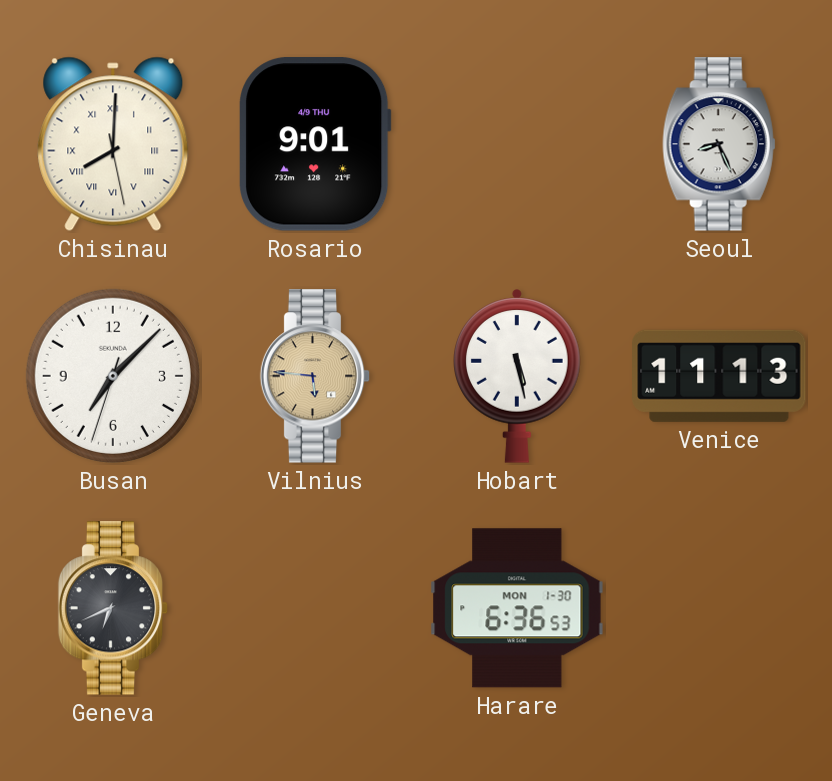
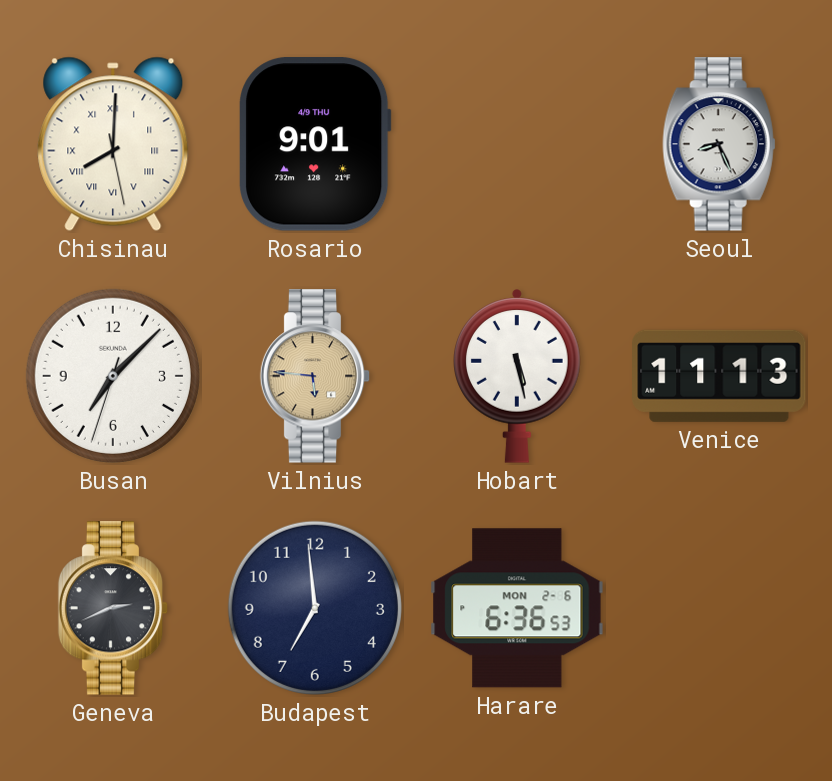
Geneva: 6:41 -> 2:41 (113, 608)
Budapest: none -> 6:59 (315, 608)
Harare date: MON 1-30 -> MON 2-6 (517, 608)
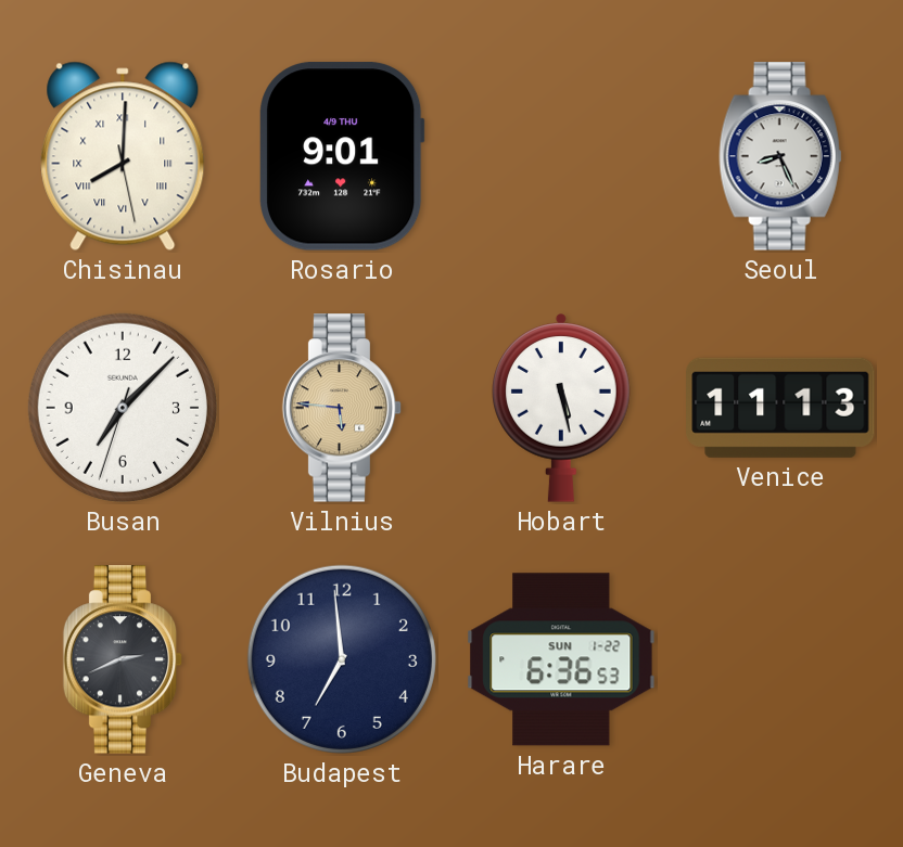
Harare date: MON 2-6 -> SUN 1-22 (561, 659)
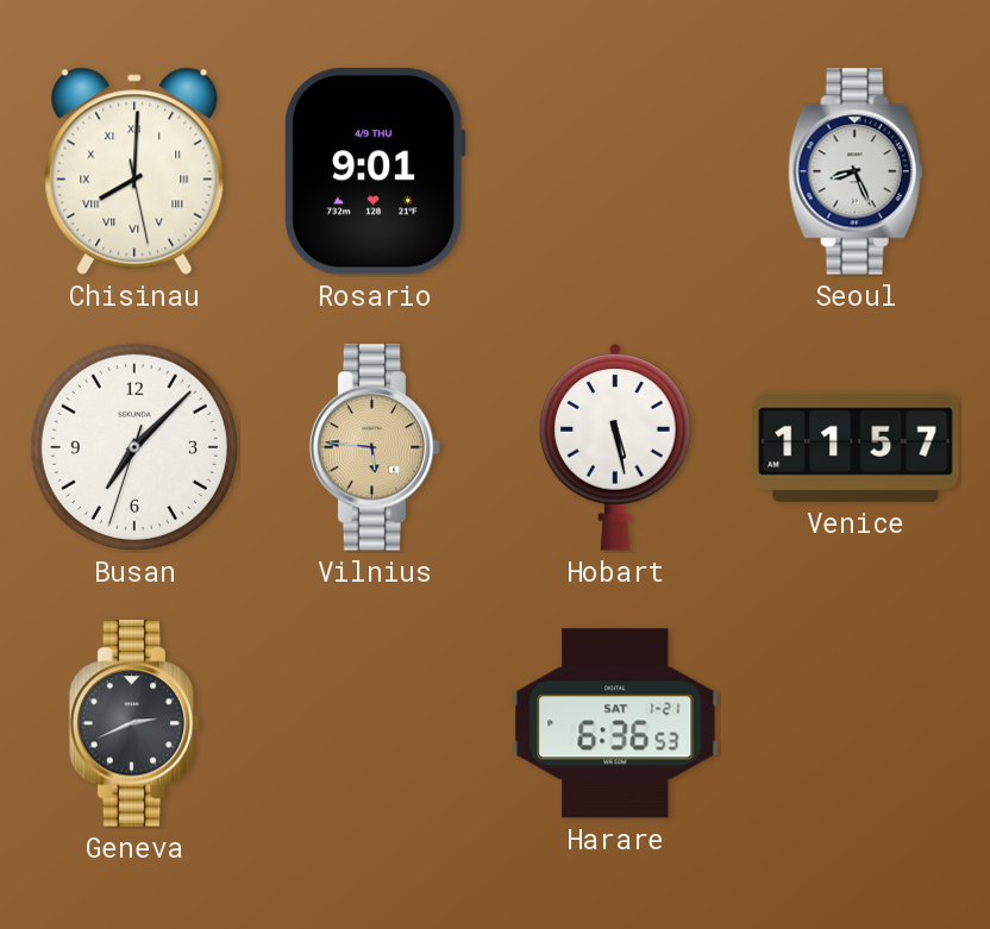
Venice: 11:13 -> 11:57 (856, 447)
Budapest: 6:59 -> none (342, 659)
Harare date: SUN 1-22 -> SAT 1-21 (615, 723)
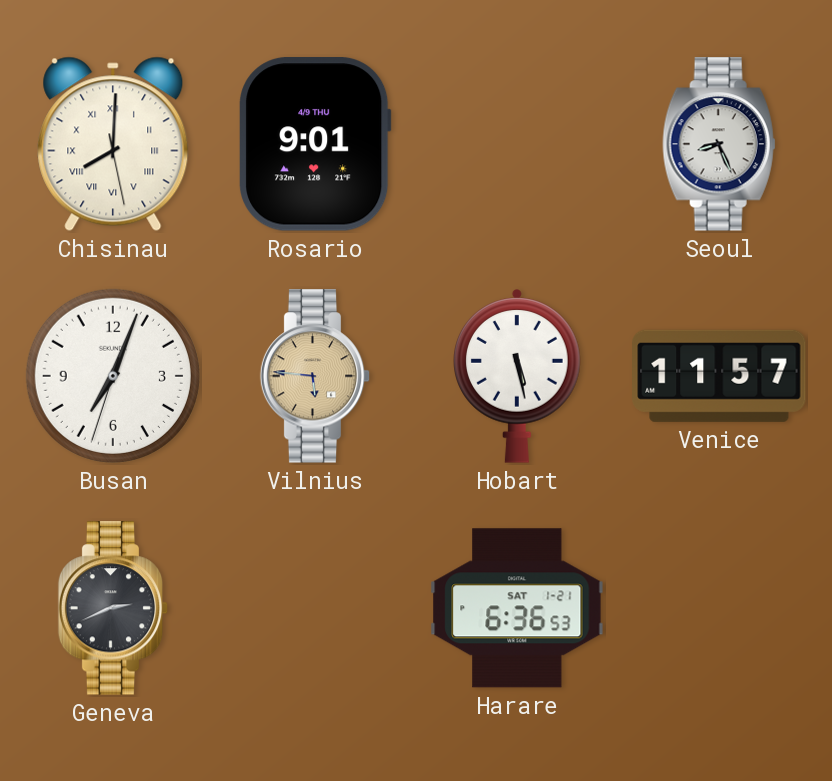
Busan: 7:07 -> 7:03 (113, 376)
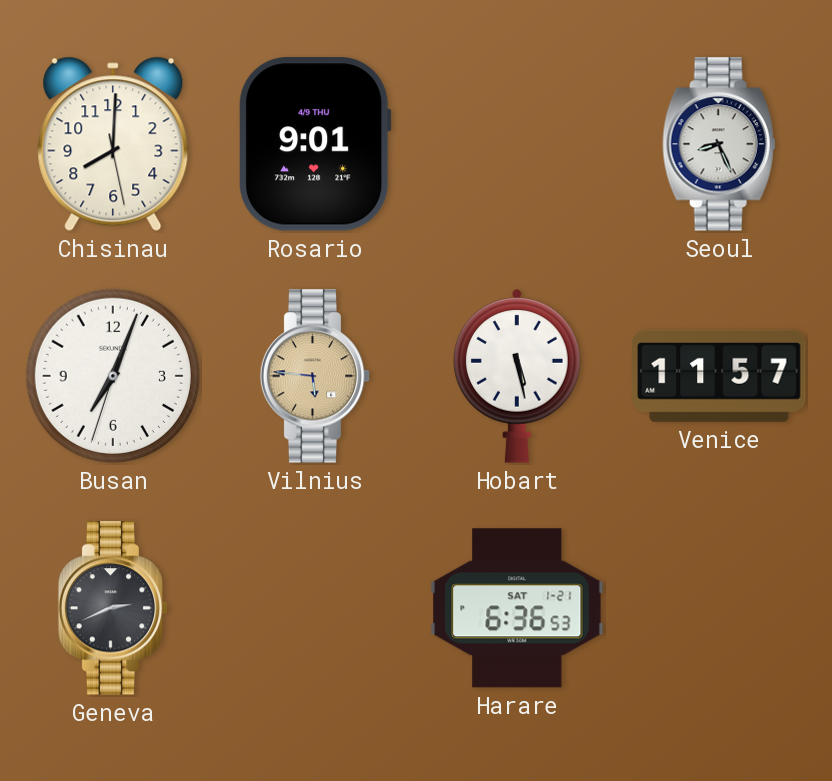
Chisinau numerals: Roman -> Arabic (113, 144)
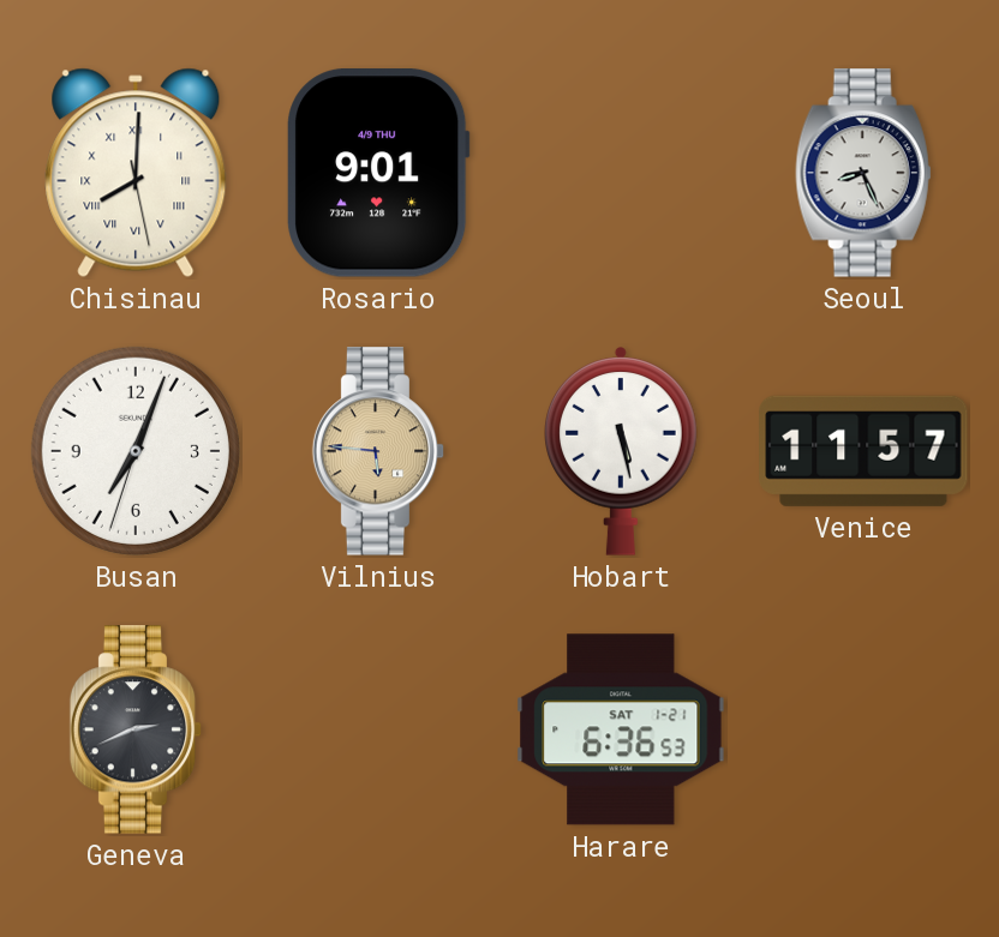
Chisinau numerals: Arabic -> Roman (136, 173)
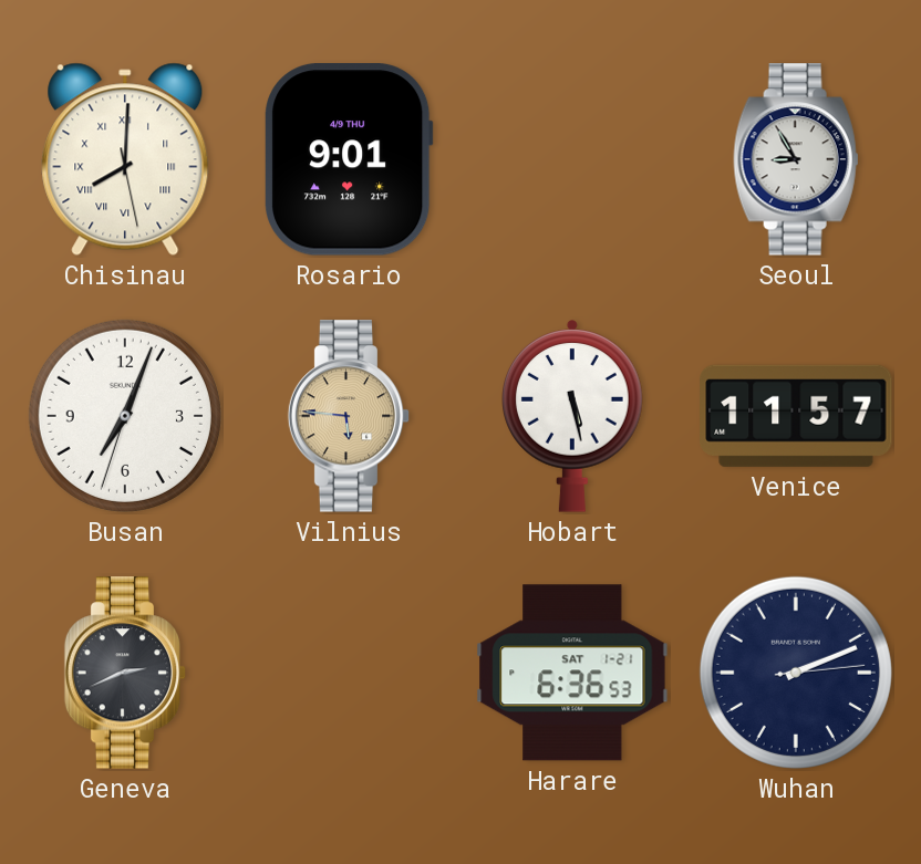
Seoul: 8:26 -> 8:55 (796, 159)
Wuhan: none -> 2:11 (796, 673)
